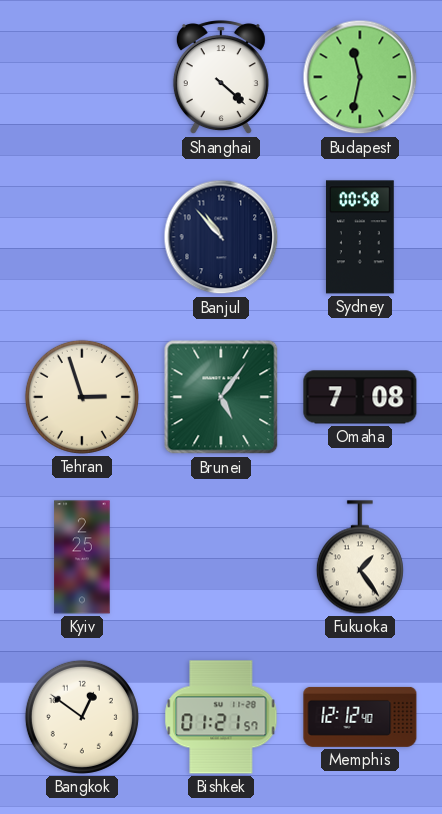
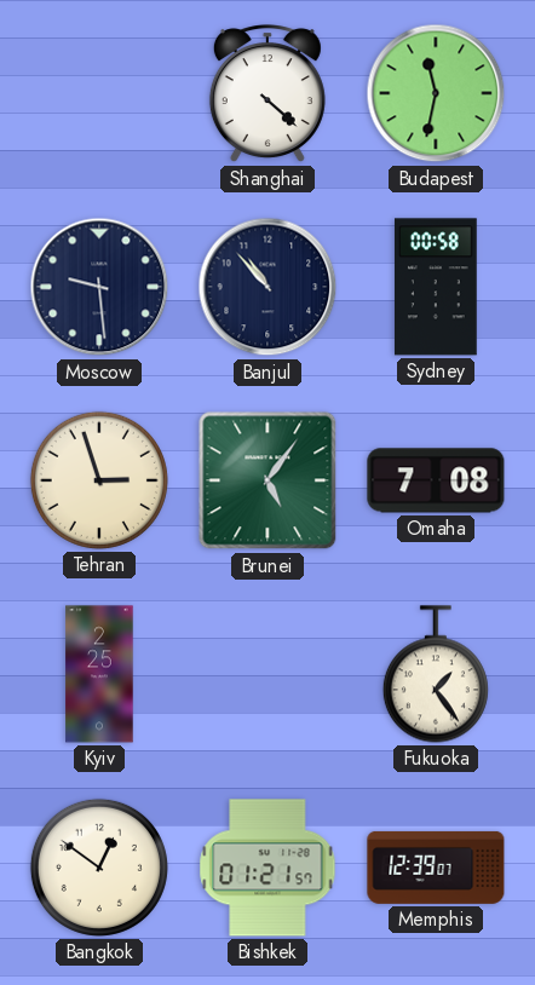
Moscow: none -> 9:29 (99, 287)
Memphis: 12:12 -> 12:39 (436, 868)
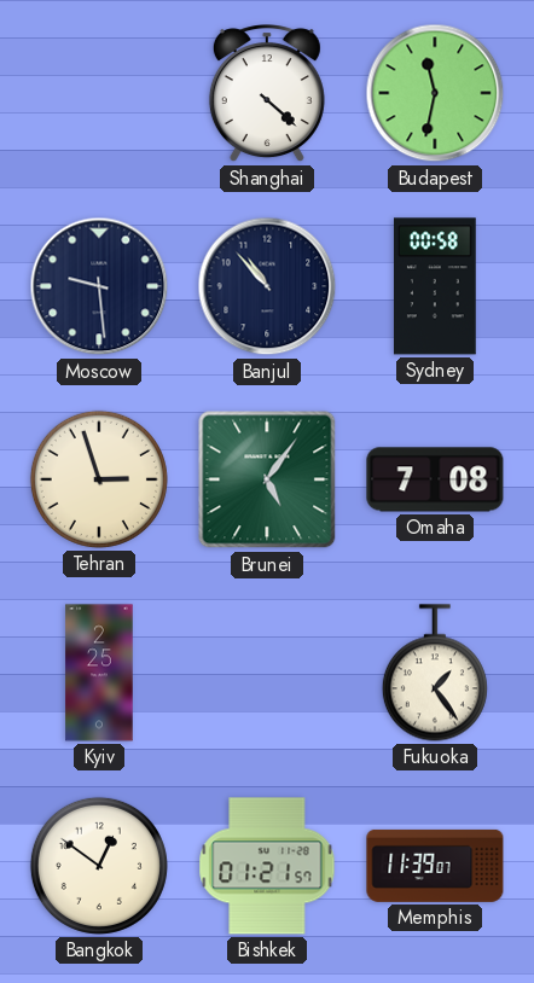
Memphis: 12:39 -> 11:39 (435, 866)
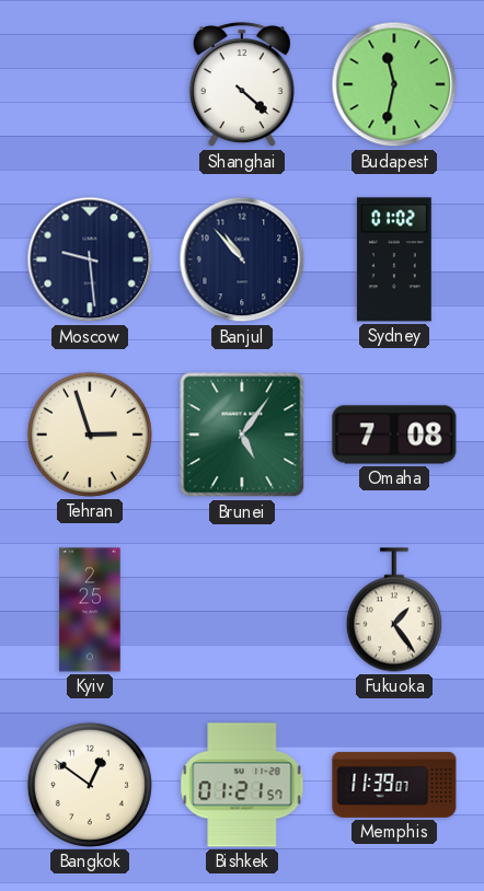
Sydney: 00:58 -> 01:02 (394, 259)
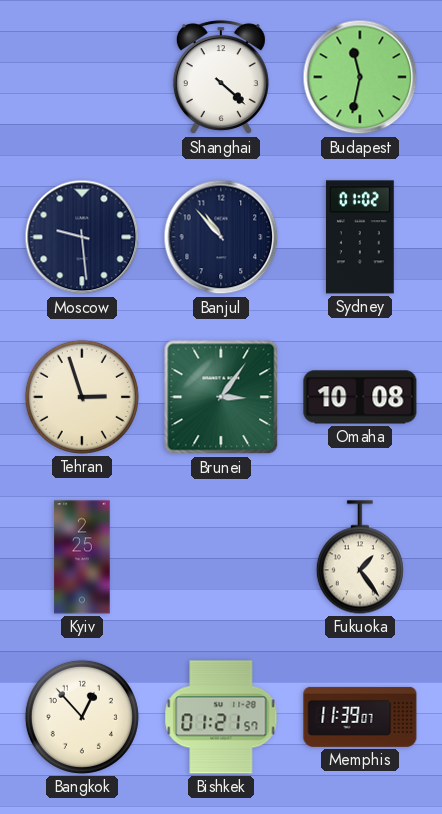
Brunei: 5:06 -> 3:06 (221, 397)
Omaha: 7:08 -> 10:08 (360, 397)
Bangkok: 12:51 -> 12:53 (82, 717)
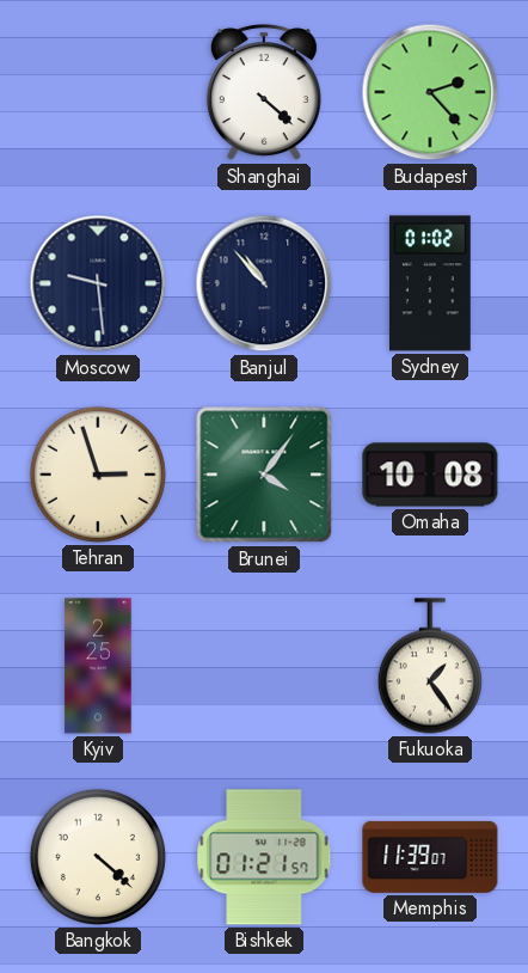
Budapest: 11:32 -> 2:23 (430, 92)
Brunei: 3:06 -> 4:06 (264, 475)
Bangkok: 12:53 -> 4:22 (98, 857)
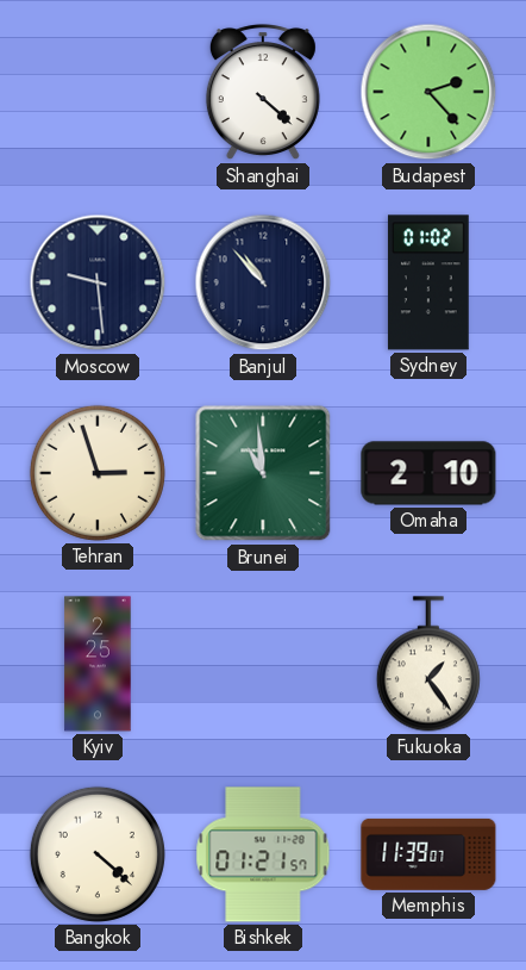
Brunei: 4:06 -> 10:59 (263, 473)
Omaha: 10:08 -> 2:10 (428, 473)
